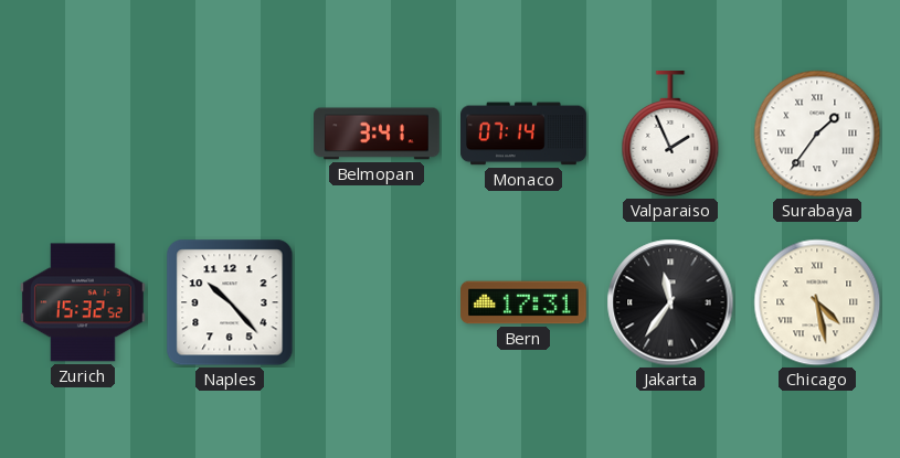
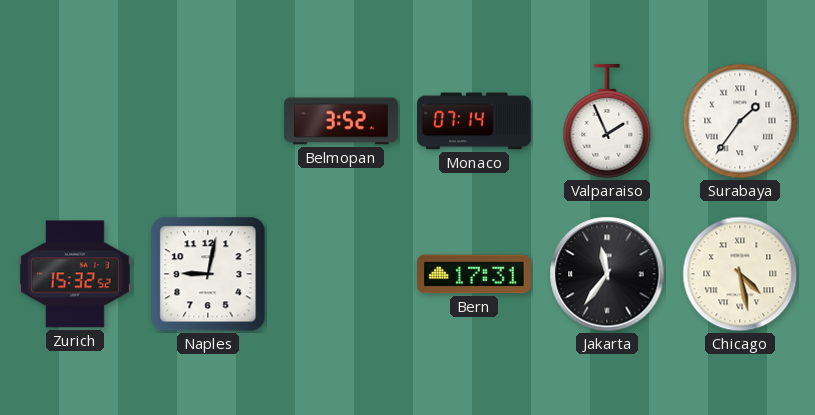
Belmopan: 3:41 -> 3:52 (342, 121)
Naples: 10:23 -> 9:02 (208, 274)
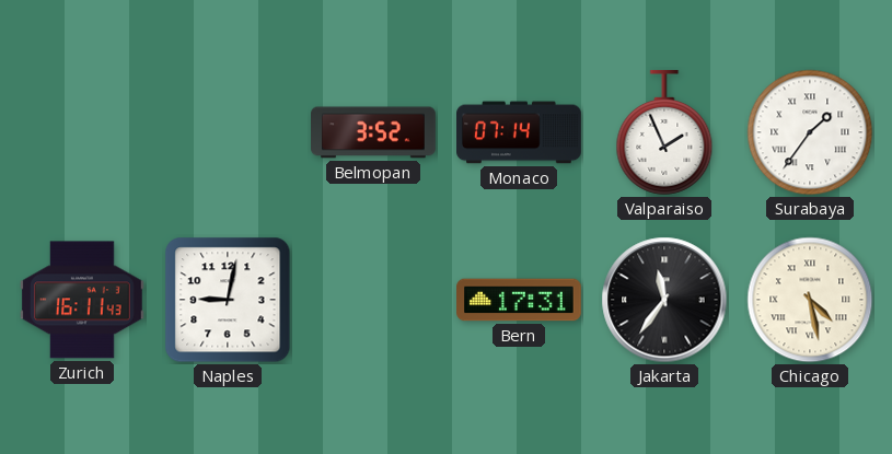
Zurich: 15:32 -> 16:11 (82, 300)
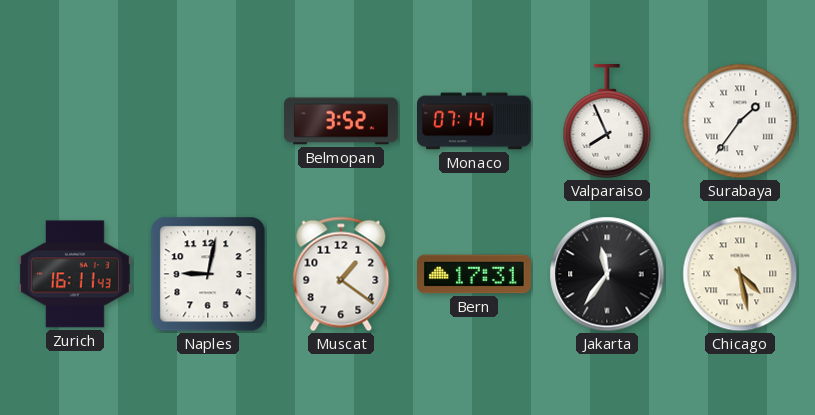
Valparaiso: 1:56 -> 7:56 (607, 121)
Muscat: none -> 1:21 (341, 274)
